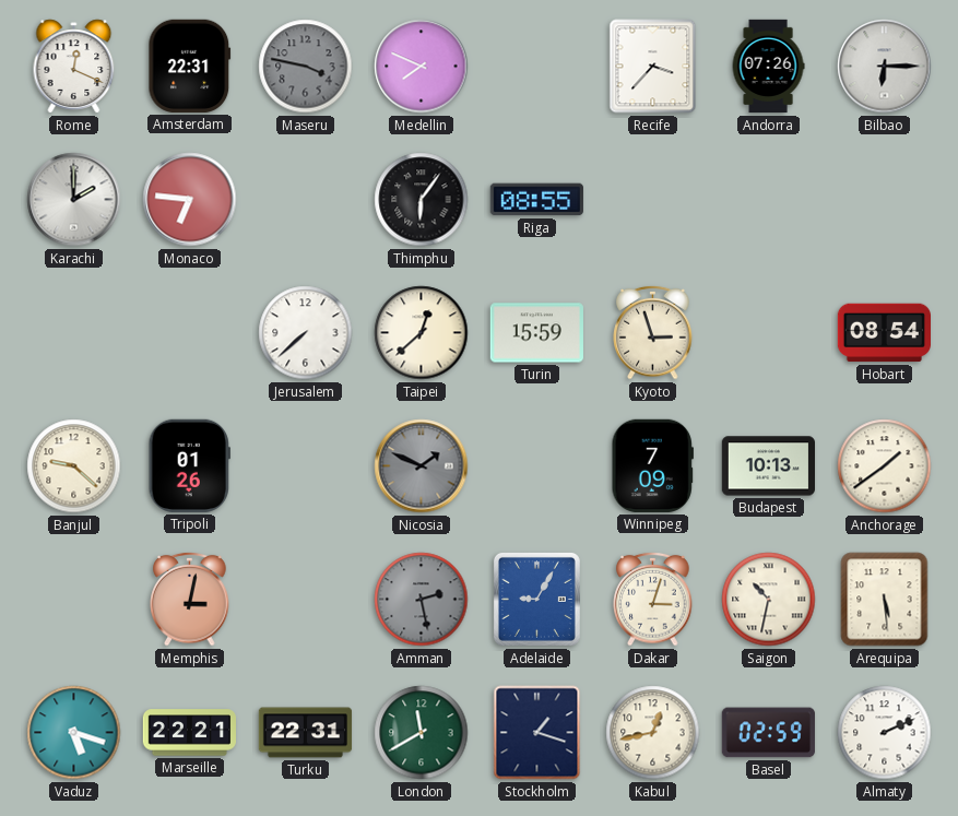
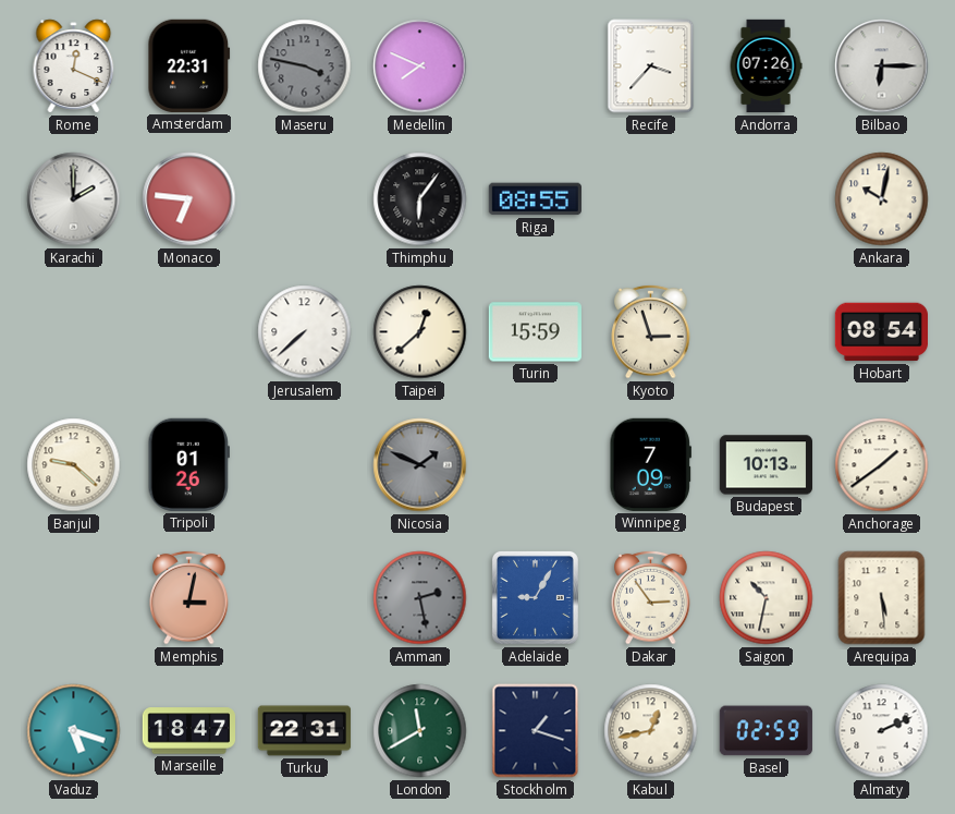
Ankara: none -> 10:02 (882, 199)
Dakar: 3:03 -> 2:54 (651, 597)
Marseille: 22:21 -> 18:47 (188, 731)
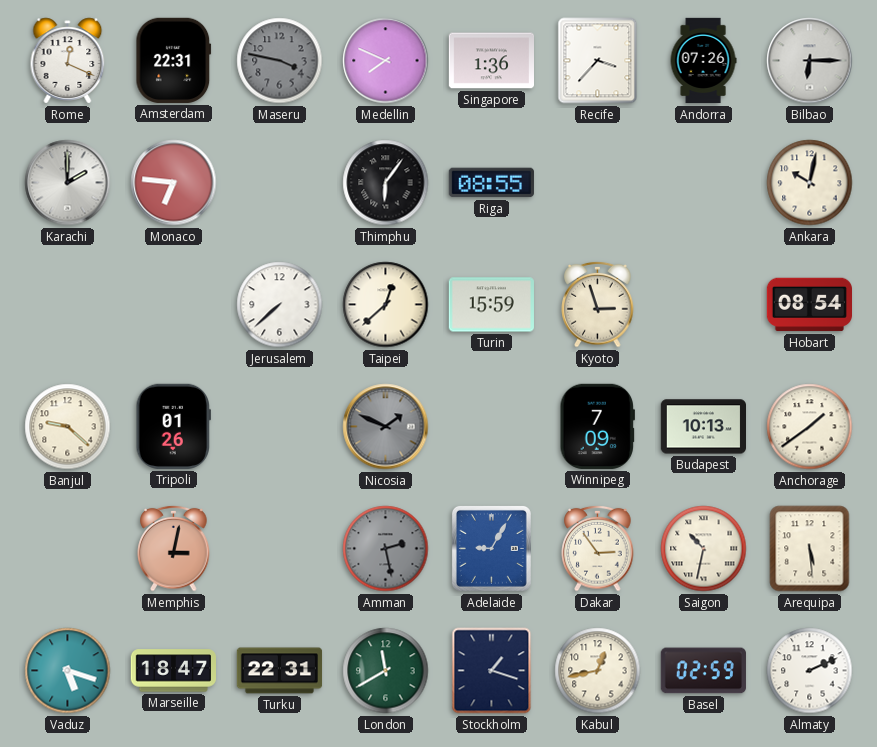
Singapore: none -> 1:36 (491, 61)
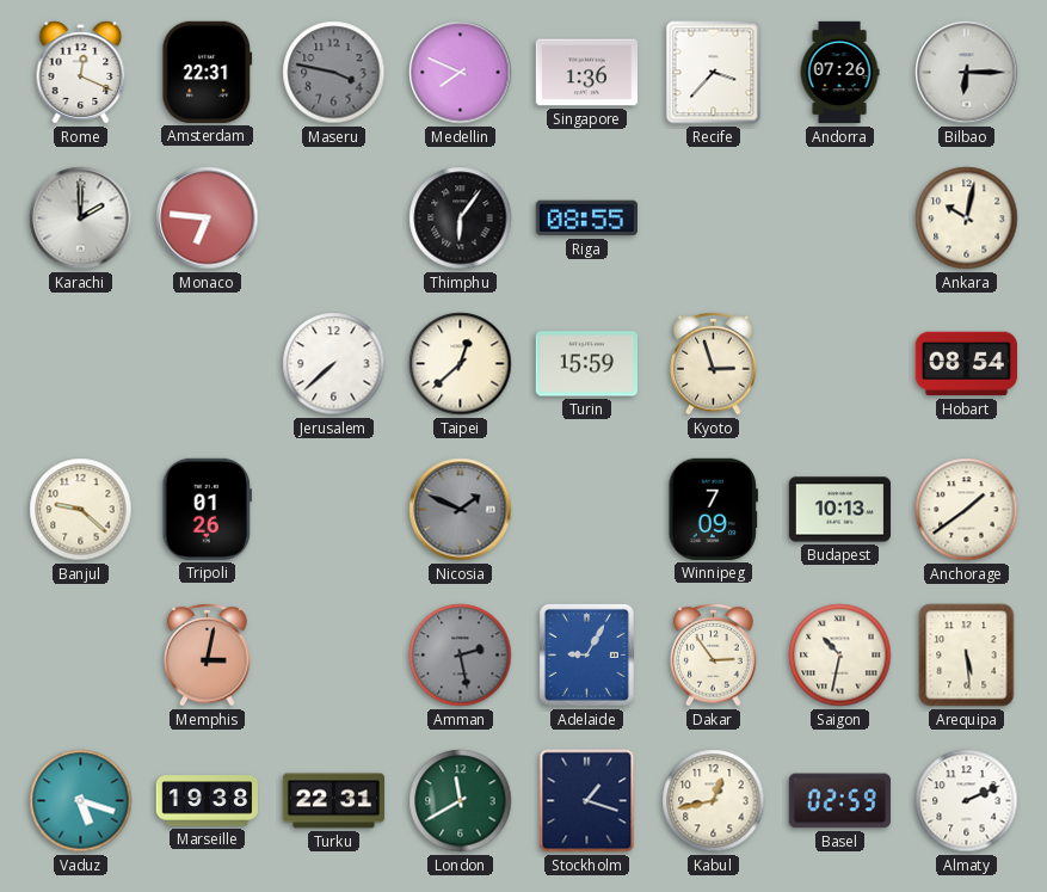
Marseille: 18:47 -> 19:38 (207, 801)
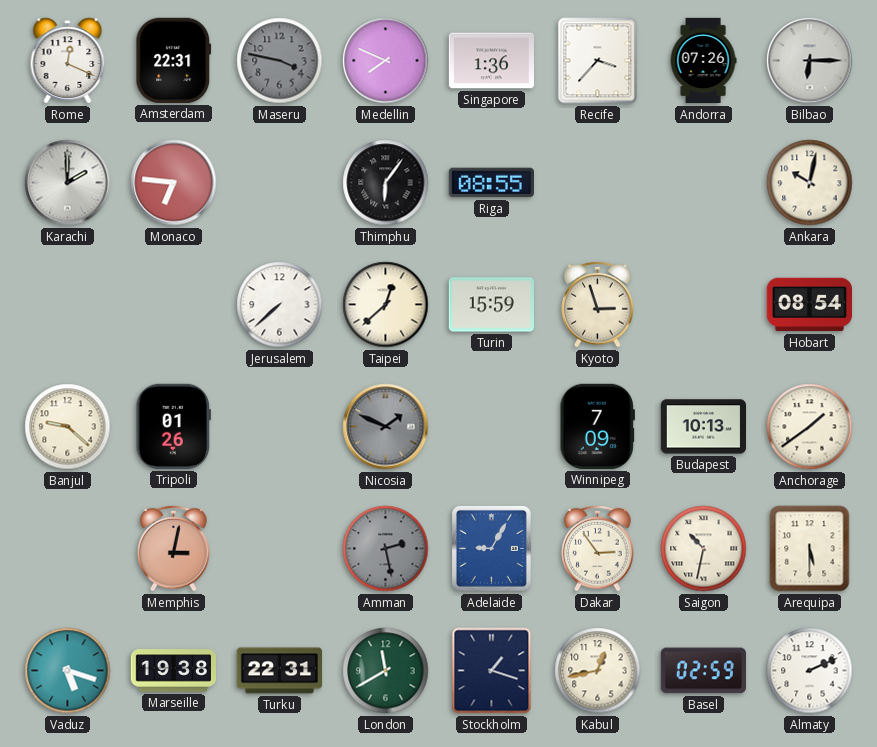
Arequipa: 5:29 -> 5:30 (810, 549)
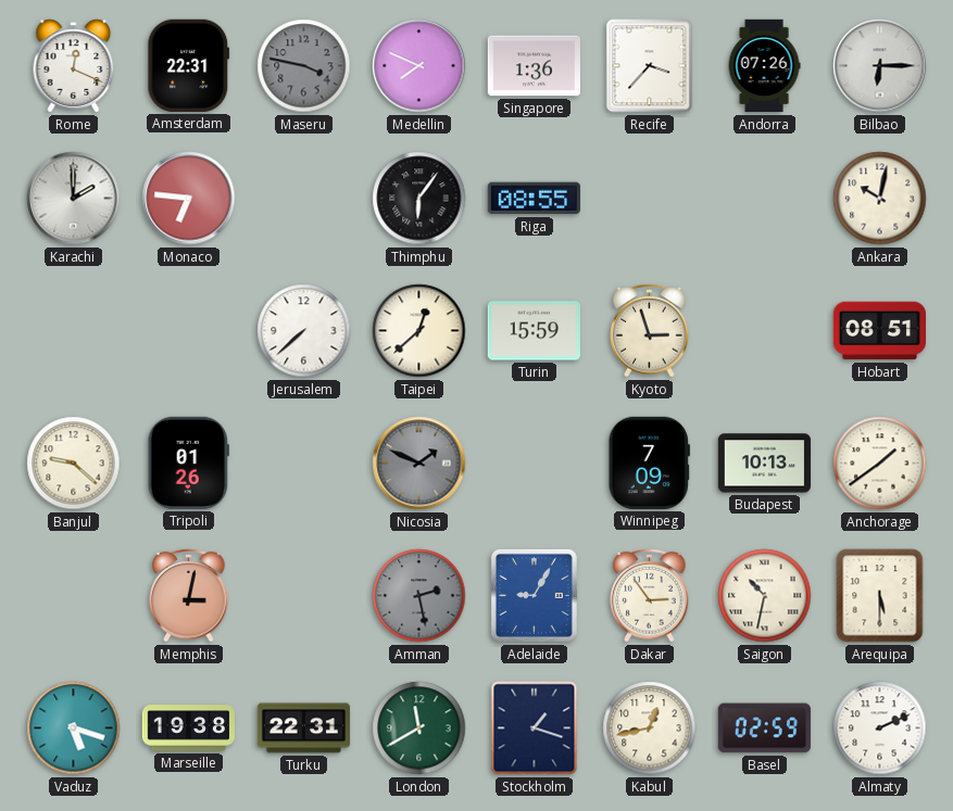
Hobart: 08:54 -> 08:51 (879, 331)
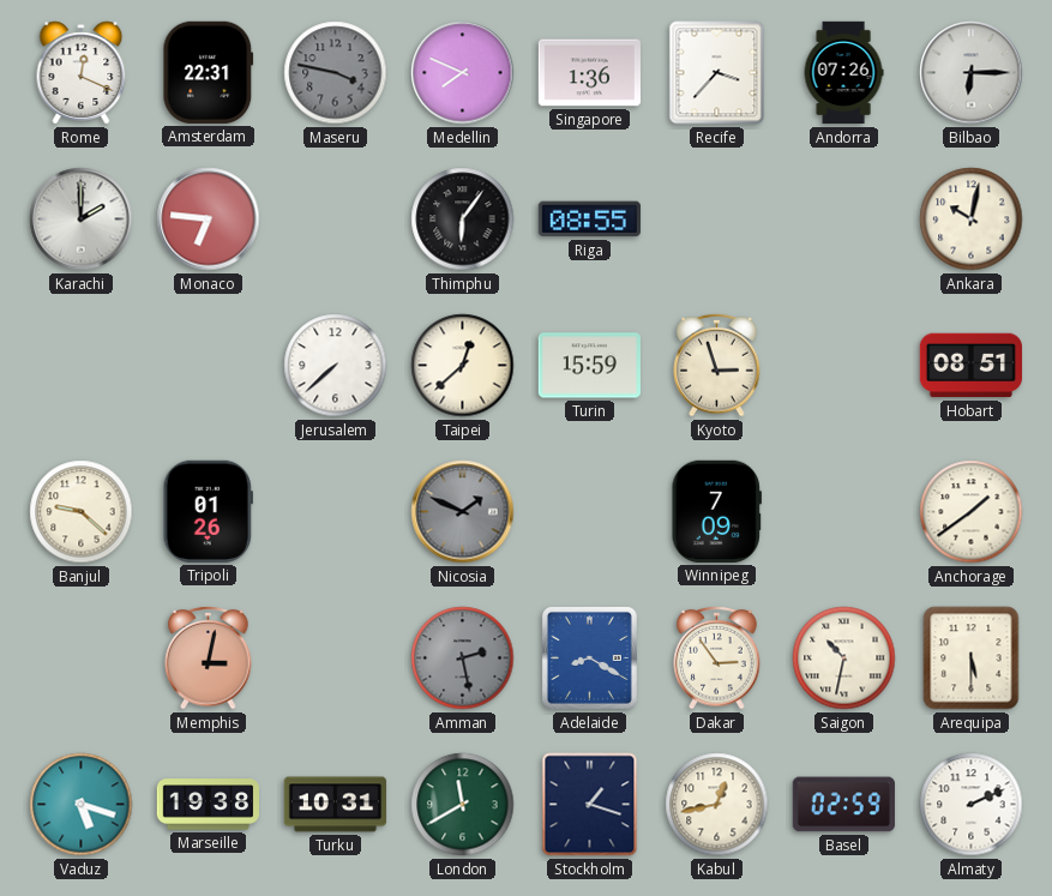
Budapest: 10:13 -> none (764, 464)
Adelaide: 9:05 -> 8:20 (589, 657)
Turku: 22:31 -> 10:31 (336, 805)
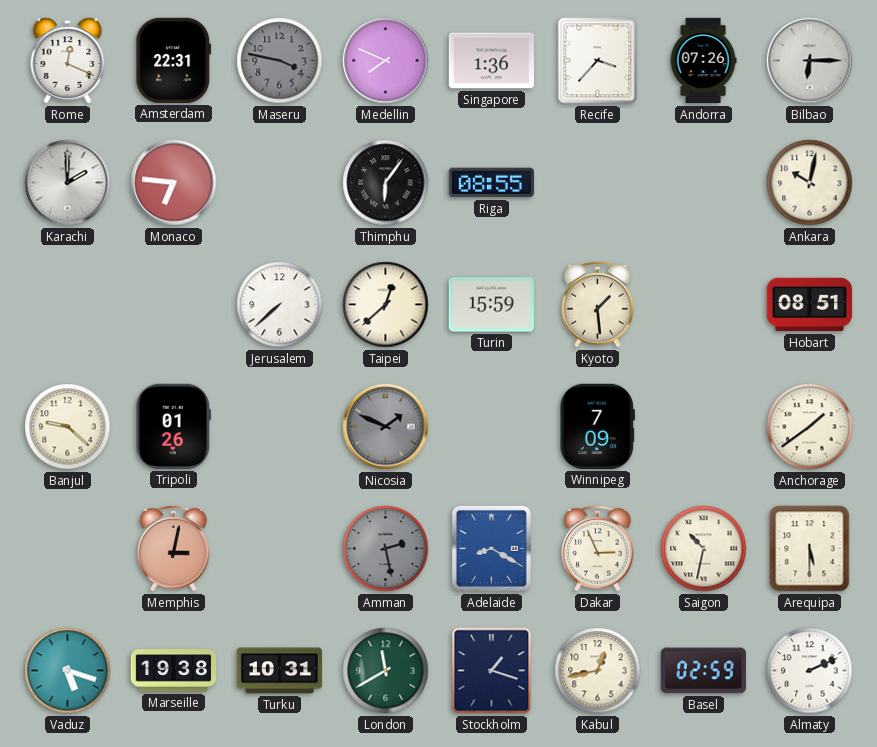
Kyoto: 2:57 -> 1:29 (598, 304)
Dakar: 2:54 -> 2:56 (598, 548)
